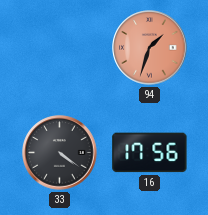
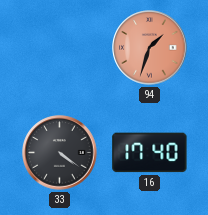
16: 17:56 -> 17:40 (150, 153)
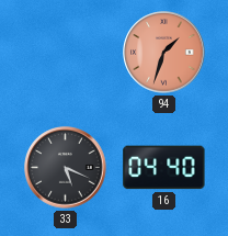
33: 4:21 -> 5:19 (66, 168)
16: 17:40 -> 04:40 (164, 168)
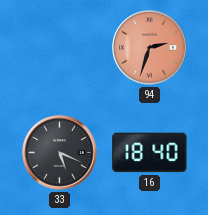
94: 1:33 -> 2:33 (150, 48)
16: 04:40 -> 18:40 (150, 153)
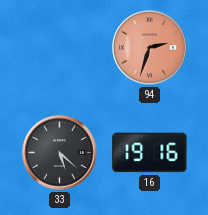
33: 5:19 -> 5:22 (60, 153)
16: 18:40 -> 19:16 (150, 153)
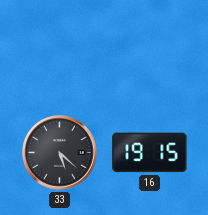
94: 2:33 -> none (150, 48)
16: 19:16 -> 19:15 (150, 153)
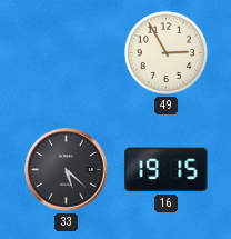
49: none -> 2:55 (165, 52)
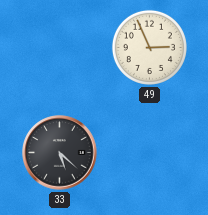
49: 2:55 -> 2:56 (149, 47)
16: 19:15 -> none (167, 170)
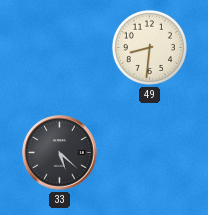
49: 2:56 -> 8:31 (149, 47)
